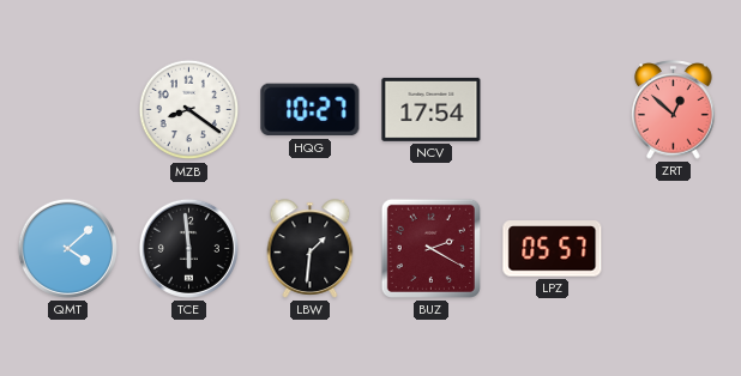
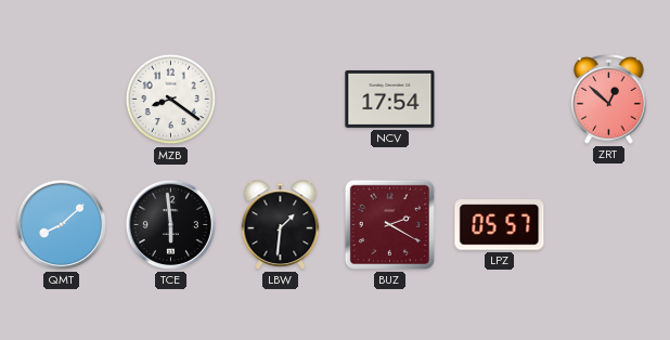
HQG: 10:27 -> none (311, 110)
QMT: 4:08 -> 8:08 (61, 224)
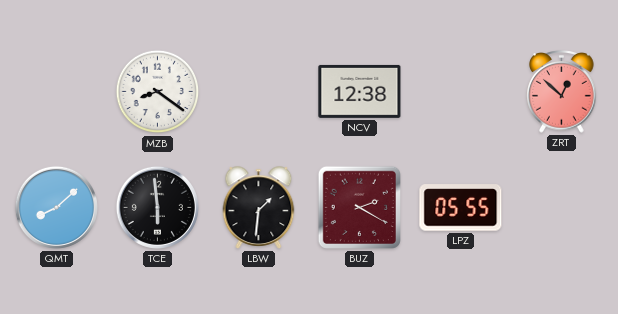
NCV: 17:54 -> 12:38 (360, 91)
LPZ: 05:57 -> 05:55 (461, 208)
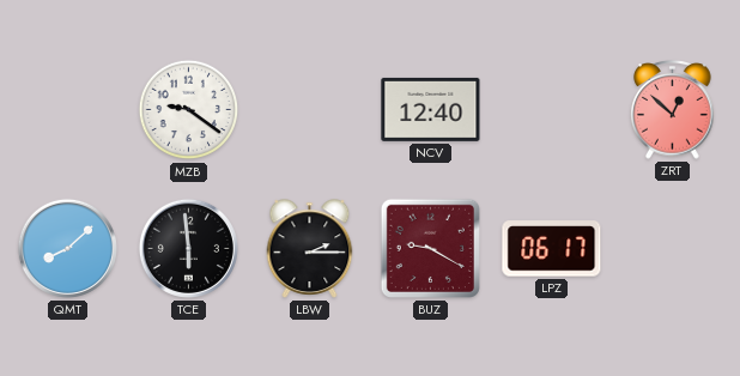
MZB: 8:21 -> 9:21 (189, 110)
NCV: 12:38 -> 12:40 (431, 109)
LBW: 1:31 -> 2:15 (310, 249)
BUZ: 2:20 -> 9:20 (430, 248)
LPZ: 05:55 -> 06:17 (552, 249)
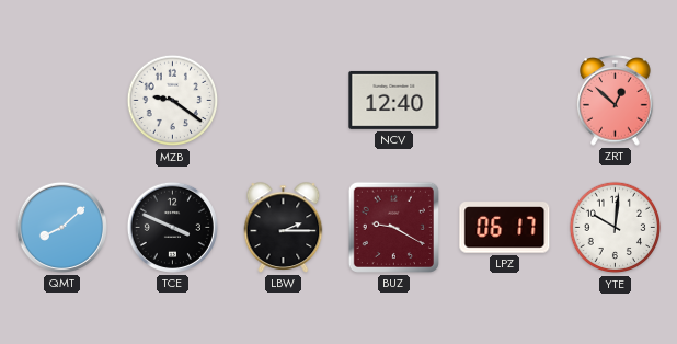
TCE: 5:59 -> 3:49 (172, 227)
YTE: none -> 10:01 (616, 228)
